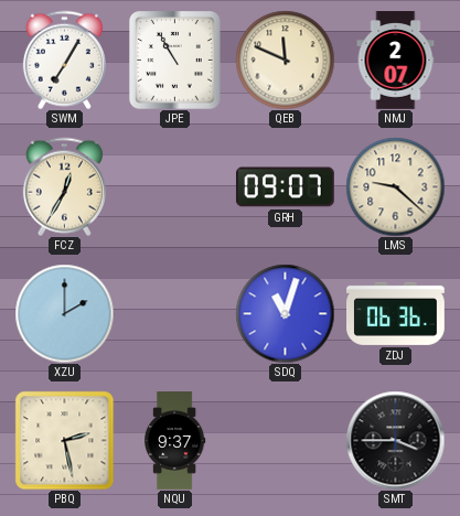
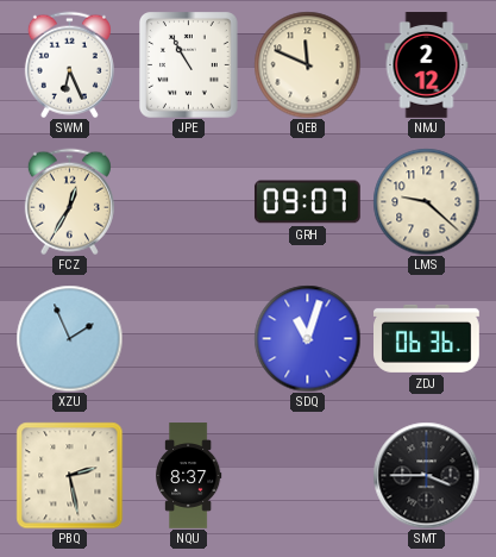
SWM: 7:05 -> 6:26 (69, 64)
NMJ: 2:07 -> 2:12 (427, 65)
XZU: 2:00 -> 1:56 (69, 338)
NQU: 9:37 -> 8:37 (188, 476)
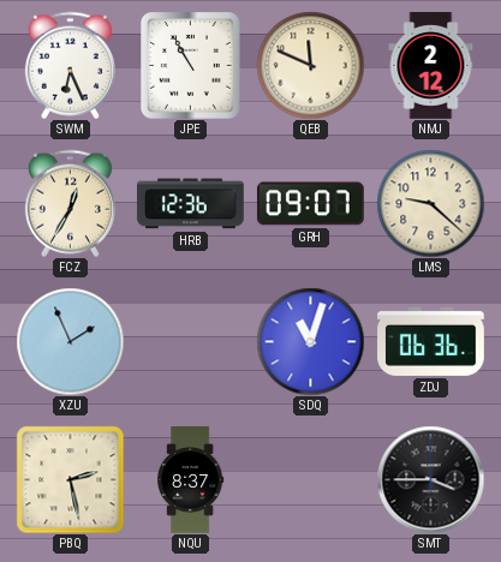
HRB: none -> 12:36 (191, 204)
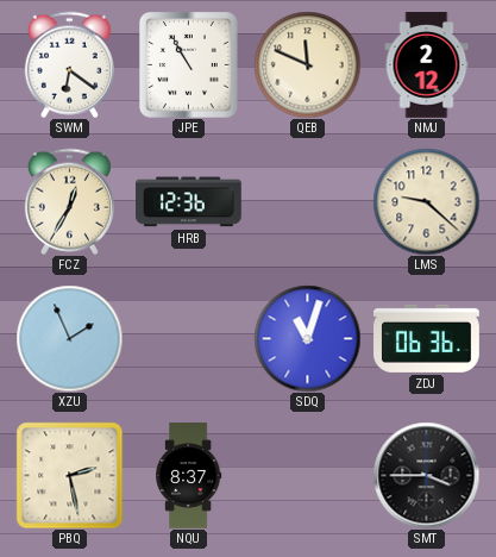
SWM: 6:26 -> 6:21 (69, 64)
GRH: 09:07 -> none (310, 204)
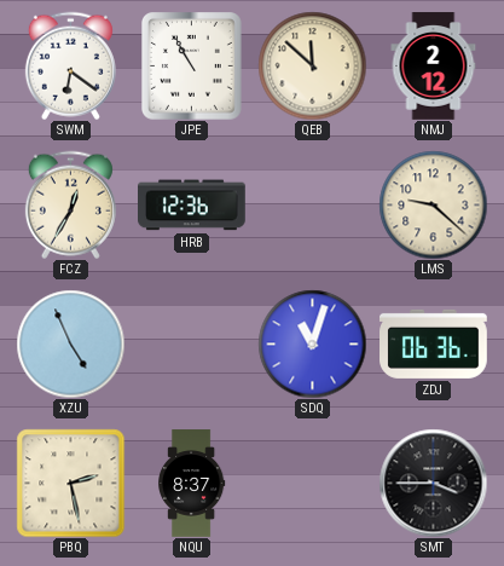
QEB: 11:49 -> 11:52 (312, 65)
XZU: 1:56 -> 4:56 (70, 343)
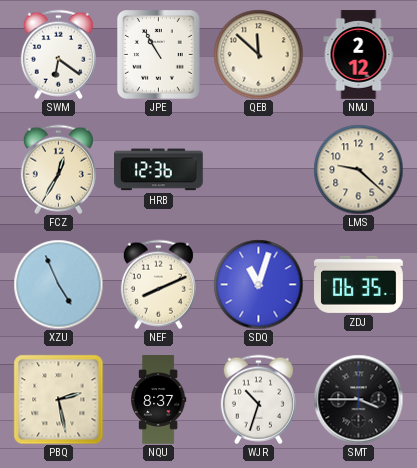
NEF: none -> 8:11 (158, 284)
ZDJ: 06:36 -> 06:35 (359, 284)
WJR: none -> 10:33 (258, 399)
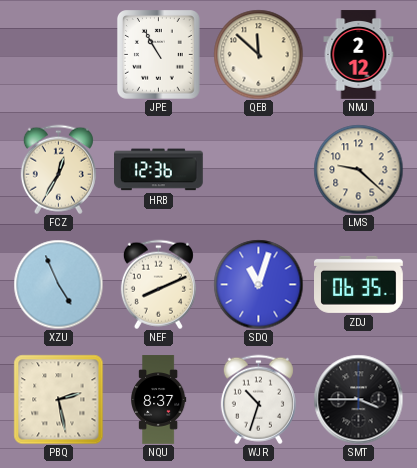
SWM: 6:21 -> none (58, 54)
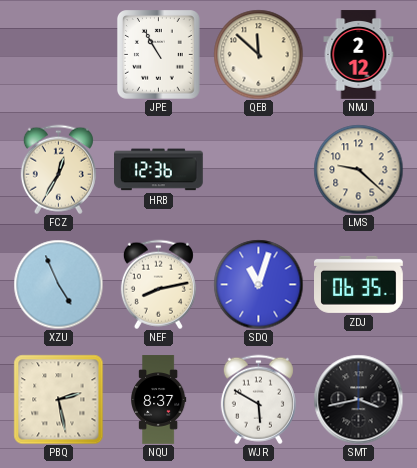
NEF: 8:11 -> 8:13 (158, 284)
WJR: 10:33 -> 5:50 (258, 399)
SMT: 3:45 -> 3:43 (358, 399)
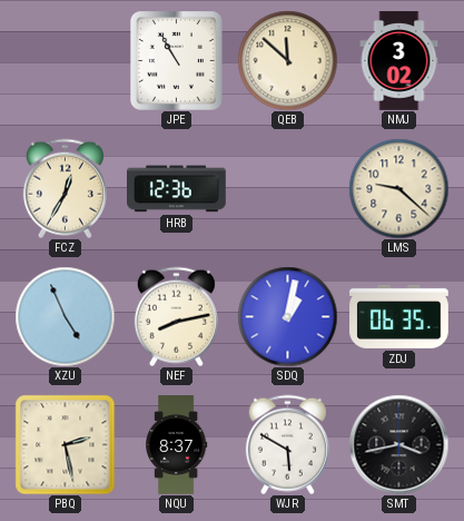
NMJ: 2:12 -> 3:02 (399, 61)
SDQ: 11:03 -> 1:02 (287, 316)
